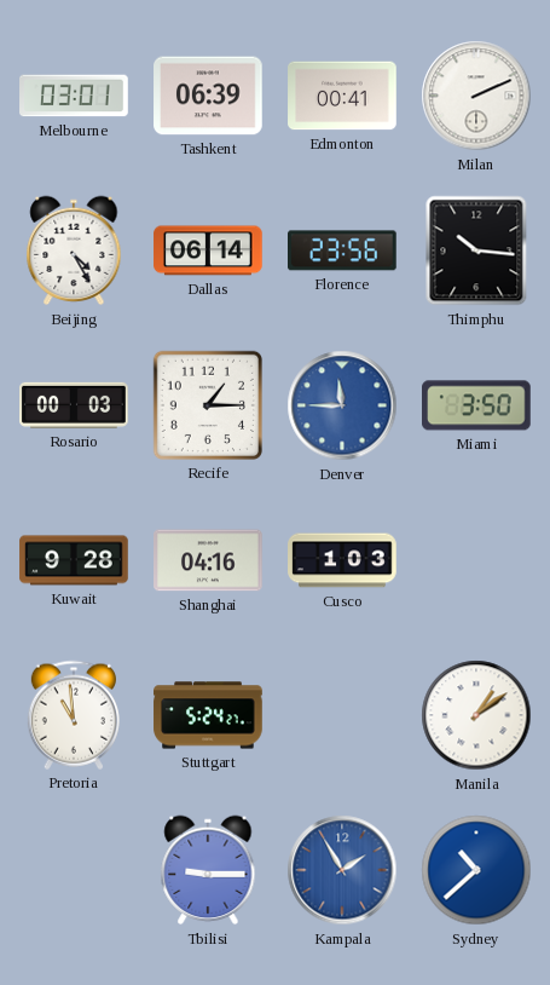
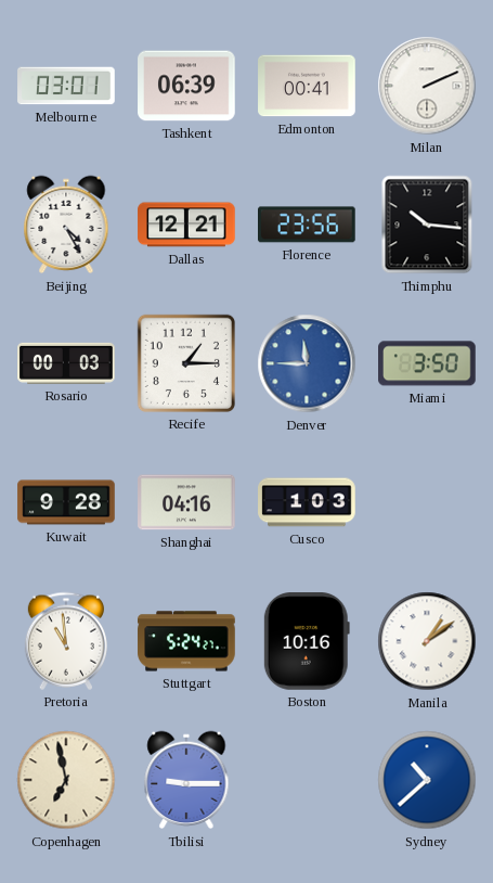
Dallas: 06:14 -> 12:21 (186, 225)
Boston: none -> 10:16 (307, 642)
Copenhagen: none -> 6:58 (66, 780)
Kampala: 1:55 -> none (342, 870)
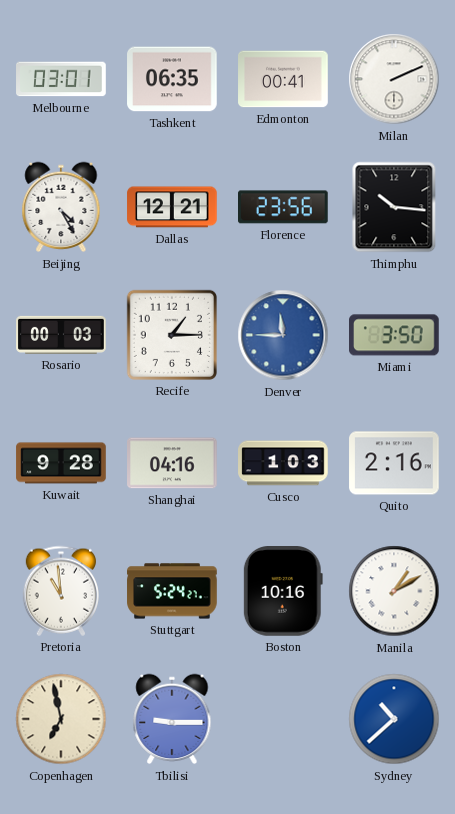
Tashkent: 06:39 -> 06:35 (172, 79)
Quito: none -> 2:16 (394, 463)
Manila: 1:09 -> 1:10 (394, 591)
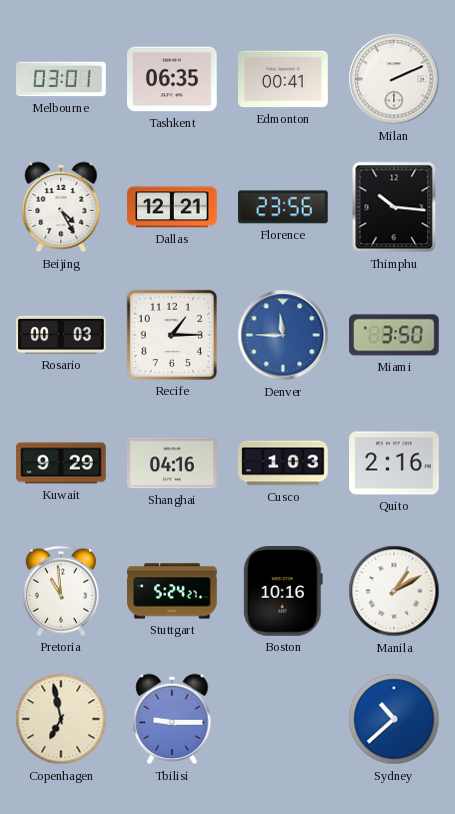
Kuwait: 9:28 -> 9:29 (61, 463)
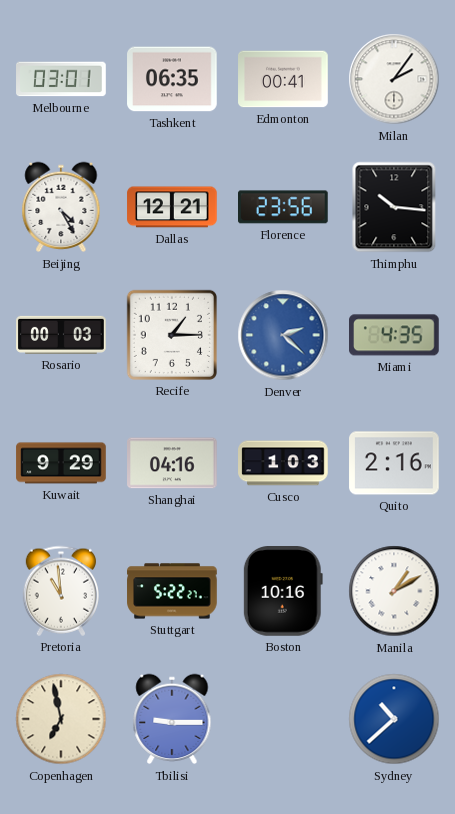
Milan: 2:11 -> 2:06 (394, 79)
Denver: 11:45 -> 2:22 (283, 335)
Miami: 3:50 -> 4:35 (395, 335)
Stuttgart: 5:24 -> 5:22 (172, 591)
